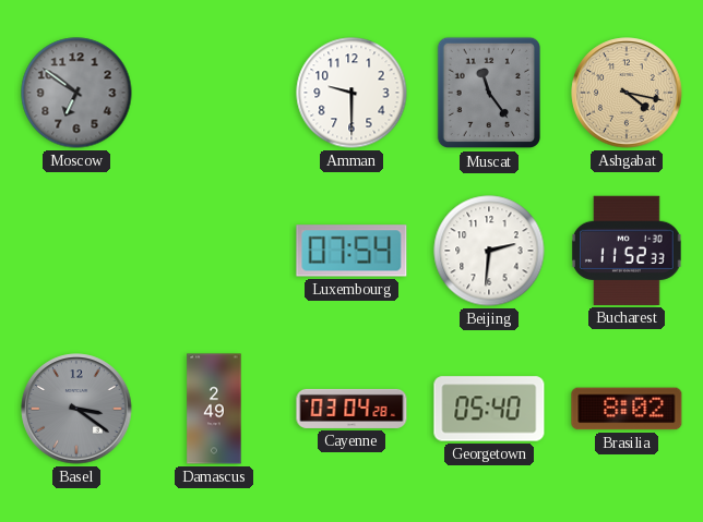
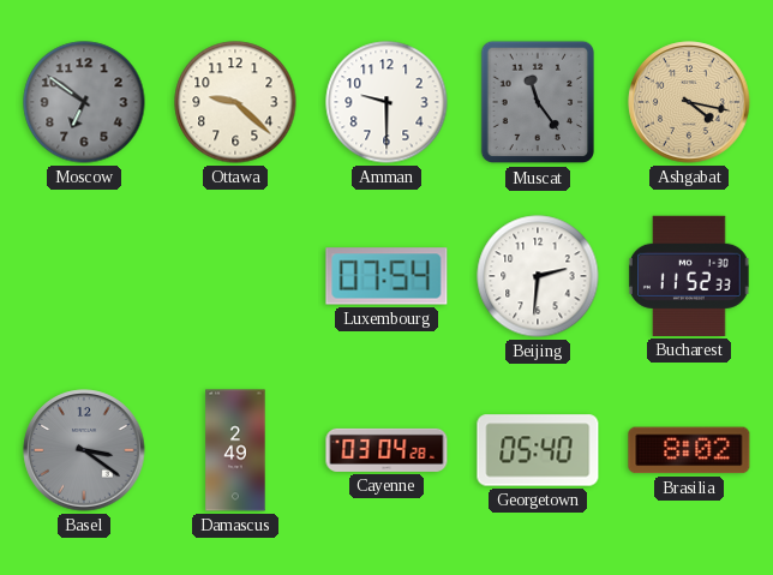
Ottawa: none -> 9:22 (235, 102)
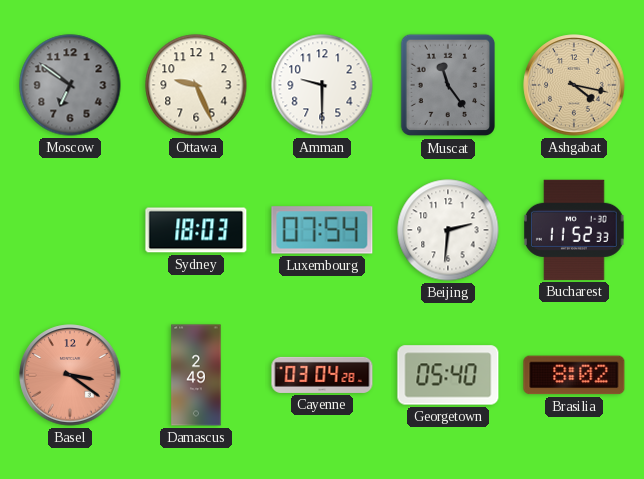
Ottawa: 9:22 -> 9:26 (196, 85)
Sydney: none -> 18:03 (196, 230)
Basel dial: grey -> salmon (70, 375)
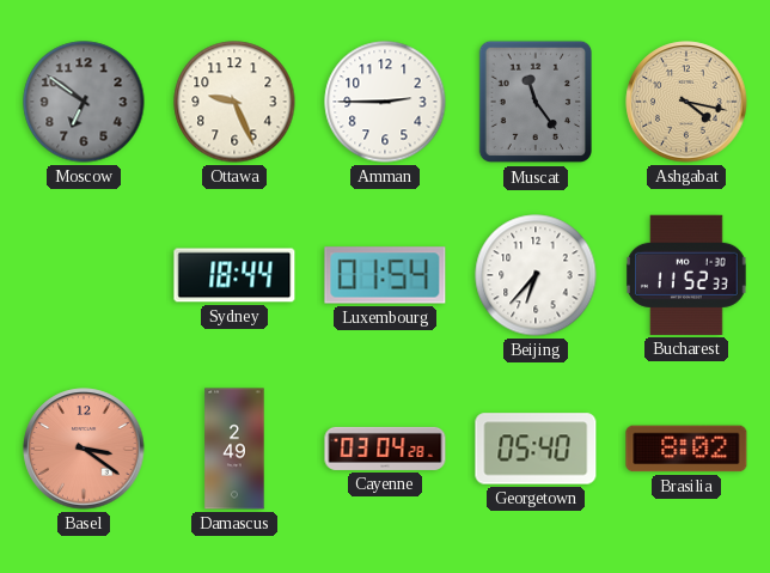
Amman: 9:30 -> 2:45 (385, 102)
Sydney: 18:03 -> 18:44 (234, 275)
Luxembourg: 07:54 -> 01:54 (385, 275)
Beijing: 2:31 -> 6:37 (536, 275)
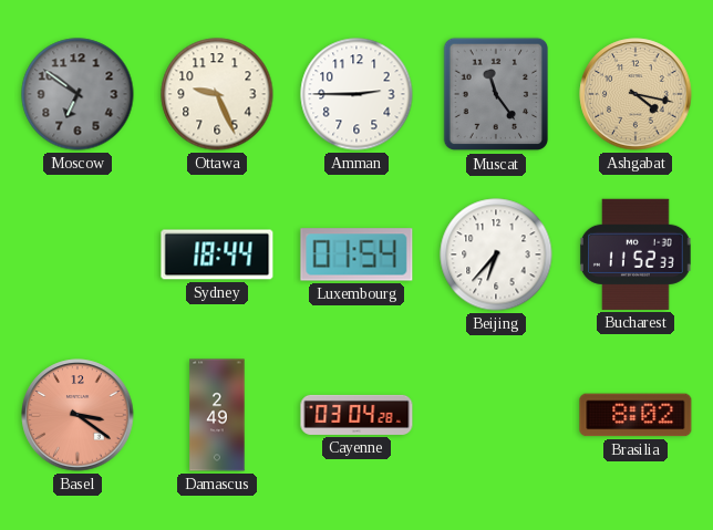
Georgetown: 05:40 -> none (536, 449)
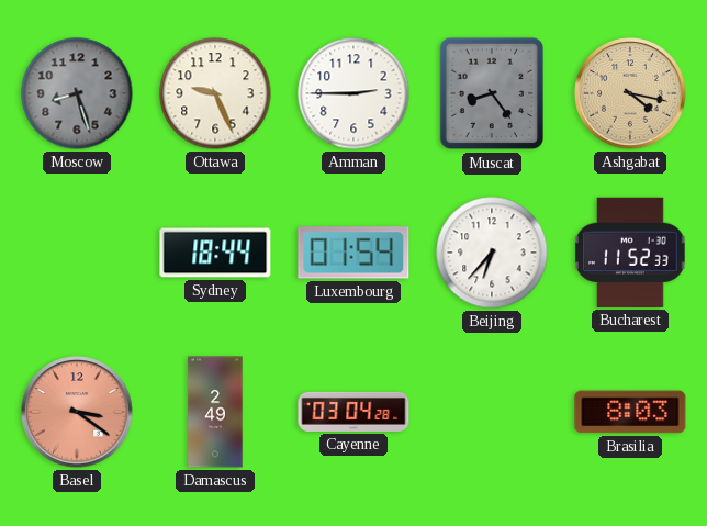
Moscow: 6:51 -> 8:27 (77, 93)
Muscat: 11:24 -> 8:24 (491, 93)
Brasilia: 8:02 -> 8:03 (630, 412)
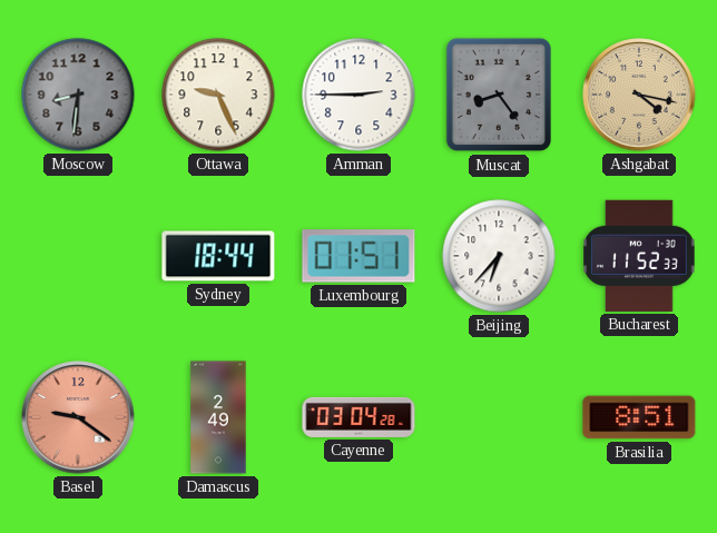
Moscow: 8:27 -> 8:31 (78, 95)
Luxembourg: 01:54 -> 01:51 (358, 256)
Basel: 3:21 -> 9:21 (78, 417)
Brasilia: 8:03 -> 8:51 (639, 417)
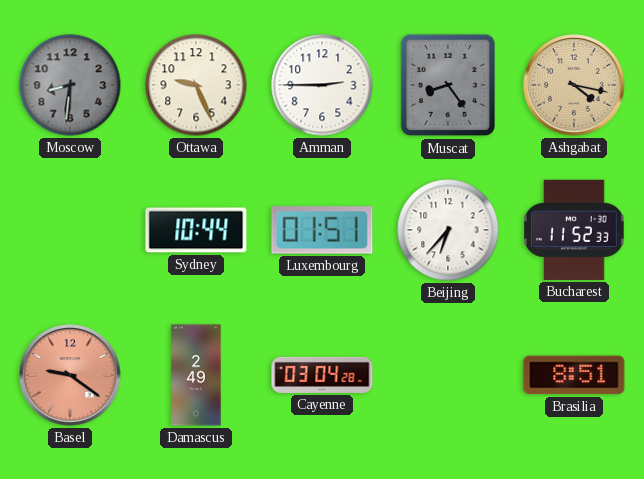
Sydney: 18:44 -> 10:44 (196, 230)
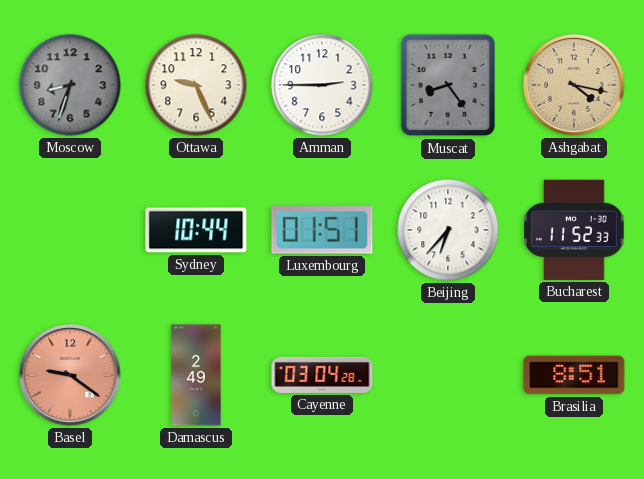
Moscow: 8:31 -> 8:33 (70, 85)
